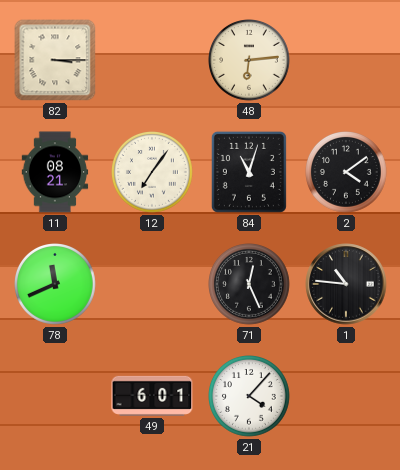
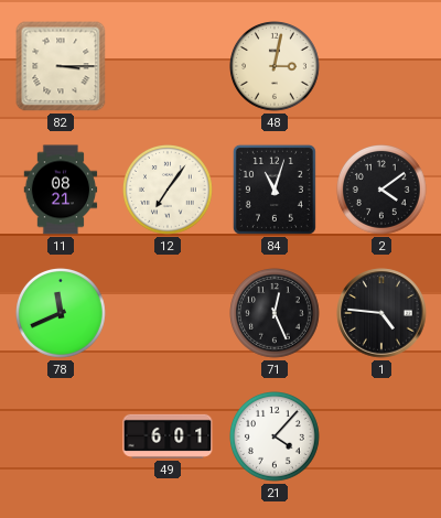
48: 6:14 -> 3:02 (276, 67)
1: 10:46 -> 4:46 (381, 313)
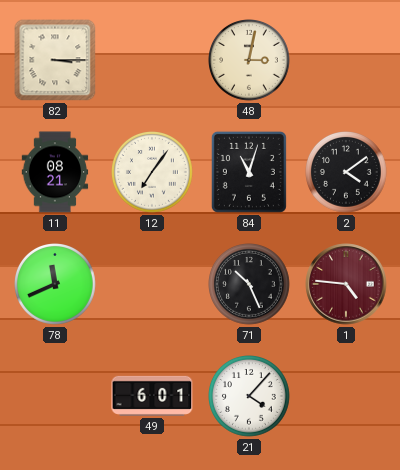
71: 12:26 -> 10:26 (250, 285)
1 dial: black -> burgundy (346, 284)
